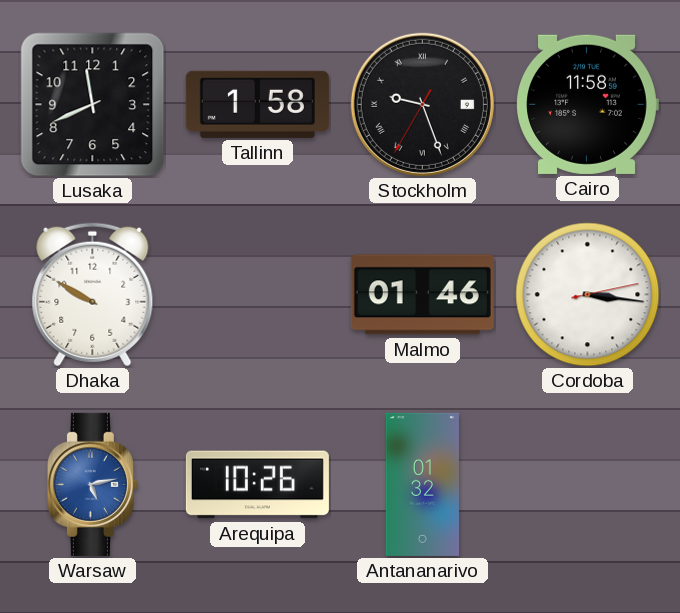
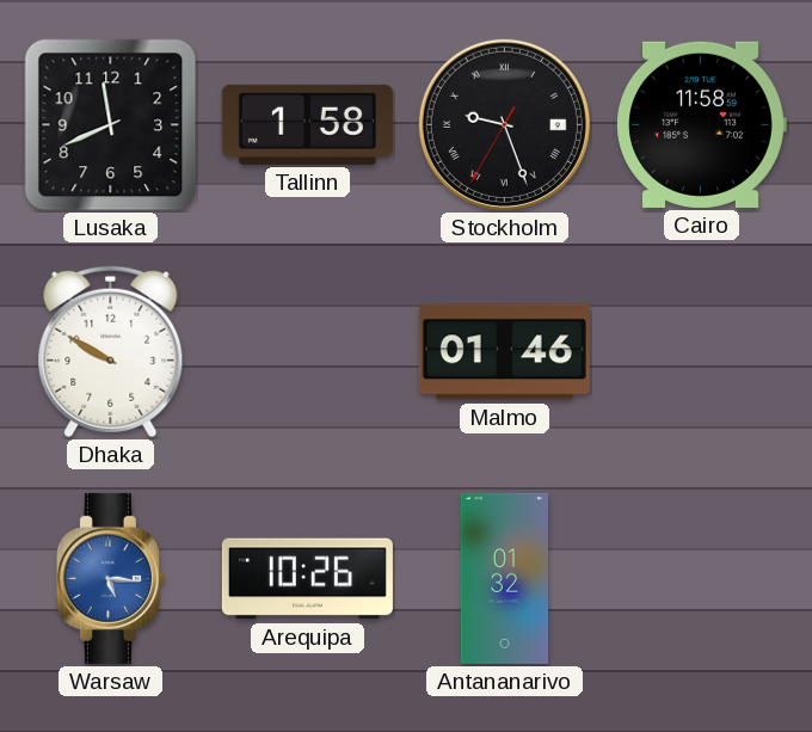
Cordoba: 3:16 -> none (588, 295)
Warsaw: 5:13 -> 5:16 (110, 578)
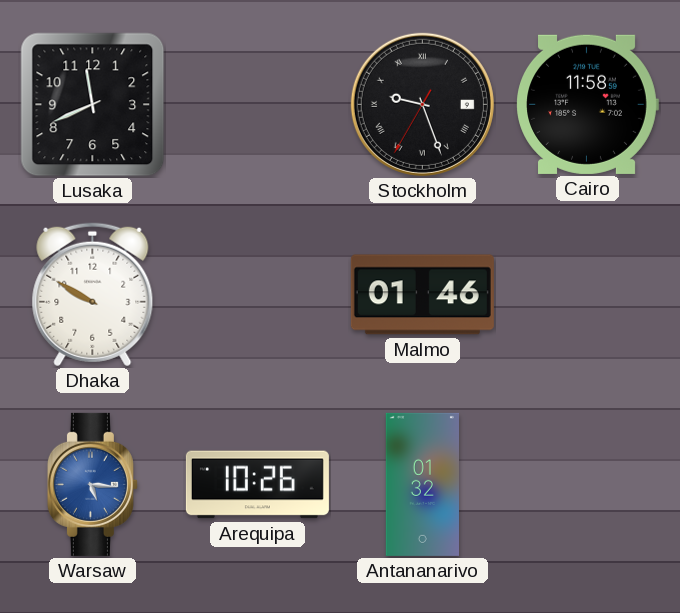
Tallinn: 1:58 -> none (307, 124)
